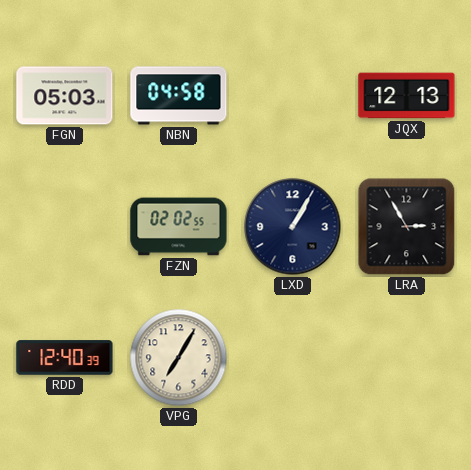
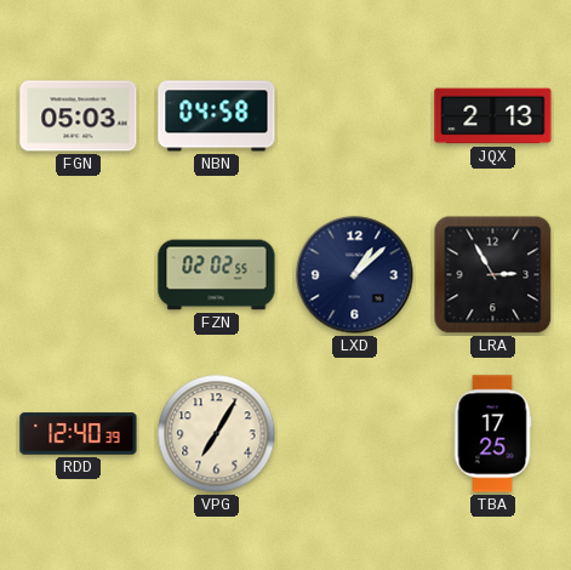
JQX: 12:13 -> 2:13 (493, 116)
LXD: 1:05 -> 1:08 (355, 275)
TBA: none -> 17:25 (492, 434)
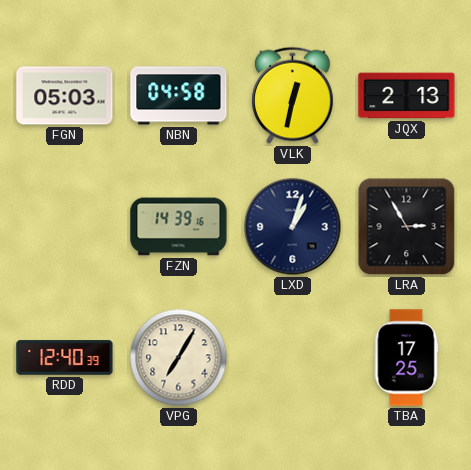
VLK: none -> 12:32 (293, 96)
FZN: 02:02 -> 14:39 (179, 227)
LXD: 1:08 -> 1:03 (293, 227)
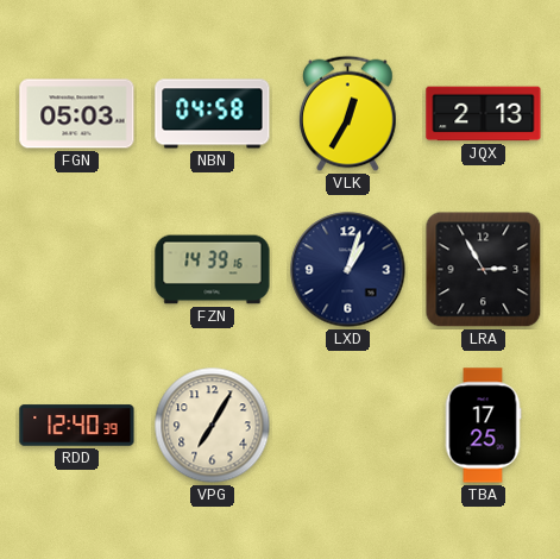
VLK: 12:32 -> 12:35 (348, 114)
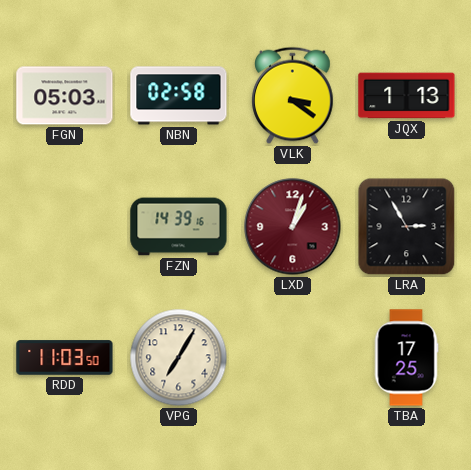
NBN: 04:58 -> 02:58 (179, 96)
VLK: 12:35 -> 3:21 (293, 96)
JQX: 2:13 -> 1:13 (407, 96)
LXD dial: navy -> burgundy (293, 227)
RDD: 12:40 -> 11:03 (65, 358)
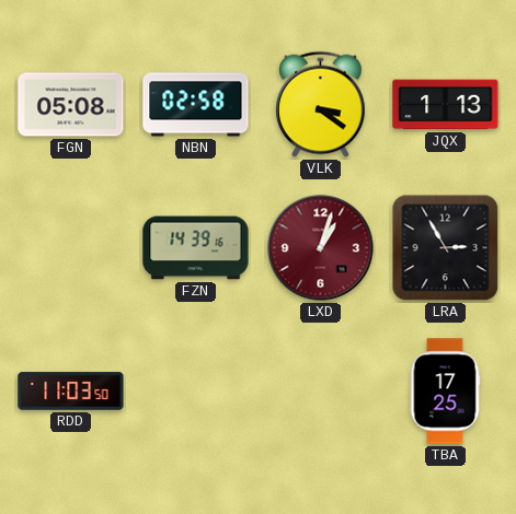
FGN: 05:03 -> 05:08 (71, 105)
VPG: 7:05 -> none (179, 358)
